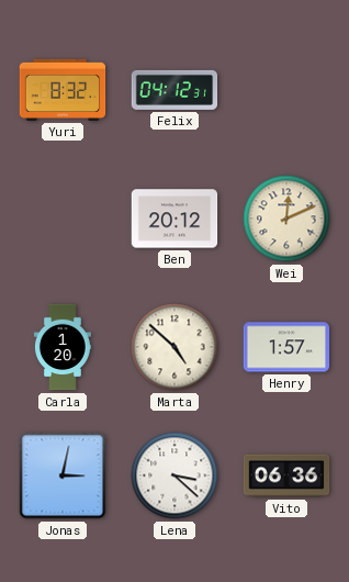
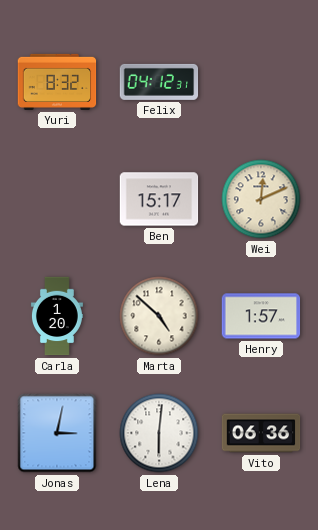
Ben: 20:12 -> 15:17 (159, 199)
Lena: 3:22 -> 6:01 (159, 433)
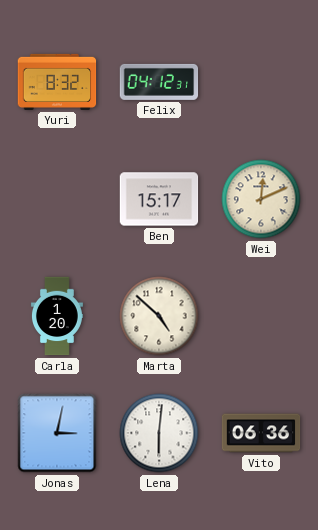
Henry: 1:57 -> none (261, 316)
